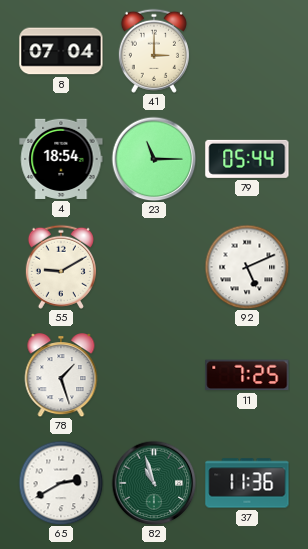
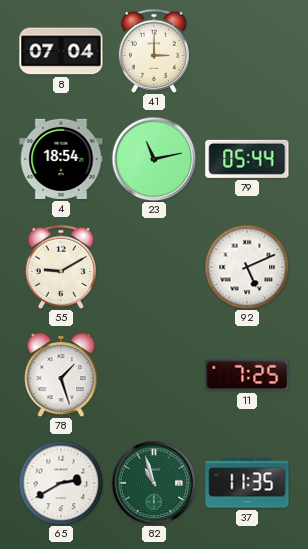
23: 11:15 -> 11:13 (154, 159)
37: 11:36 -> 11:35 (247, 483)
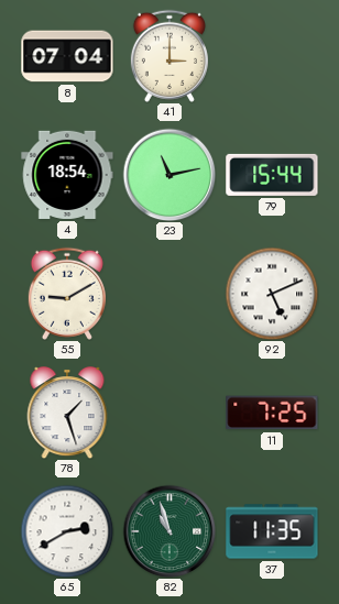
79: 05:44 -> 15:44 (272, 175)
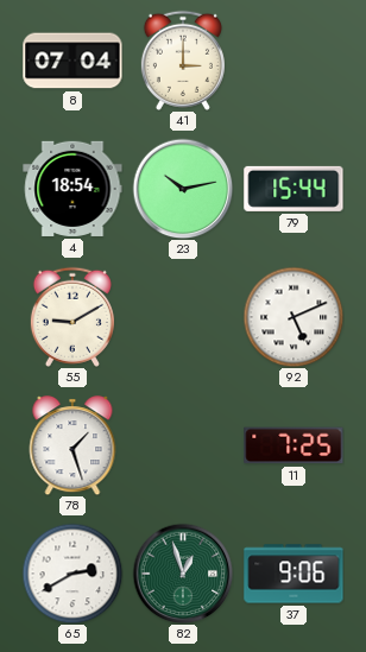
23: 11:13 -> 10:13 (183, 189)
82: 10:57 -> 12:57 (183, 574)
37: 11:35 -> 9:06 (294, 574)
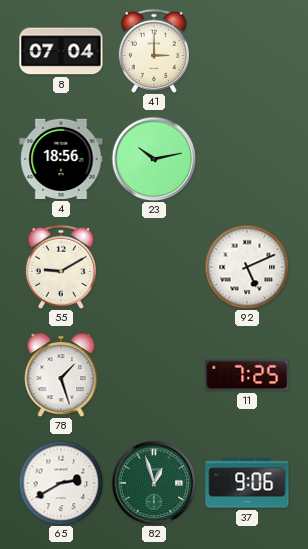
4: 18:54 -> 18:56 (61, 159)
79: 15:44 -> none (294, 189)
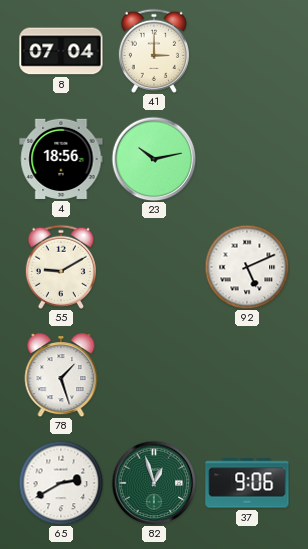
11: 7:25 -> none (247, 375)
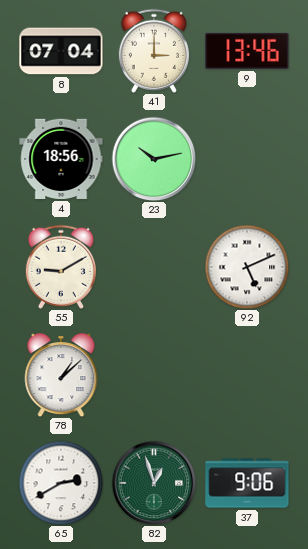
9: none -> 13:46 (247, 51)
78: 1:27 -> 1:08 (61, 375)
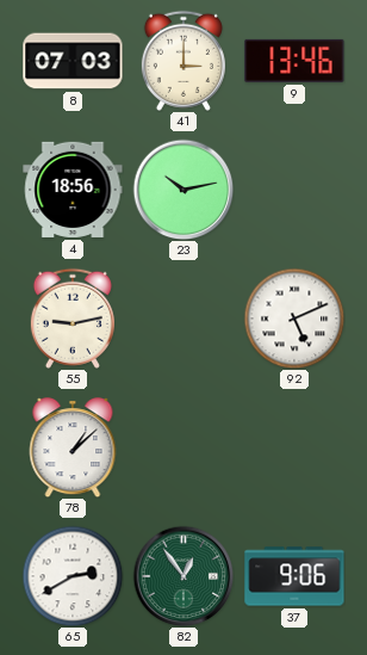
8: 07:04 -> 07:03 (73, 61)
55: 9:10 -> 9:13 (73, 319)
82: 12:57 -> 12:54 (183, 576)
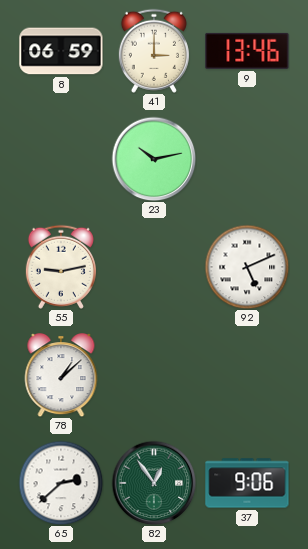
8: 07:03 -> 06:59 (61, 51)
4: 18:56 -> none (73, 190)
65: 2:40 -> 2:38 (61, 483)
